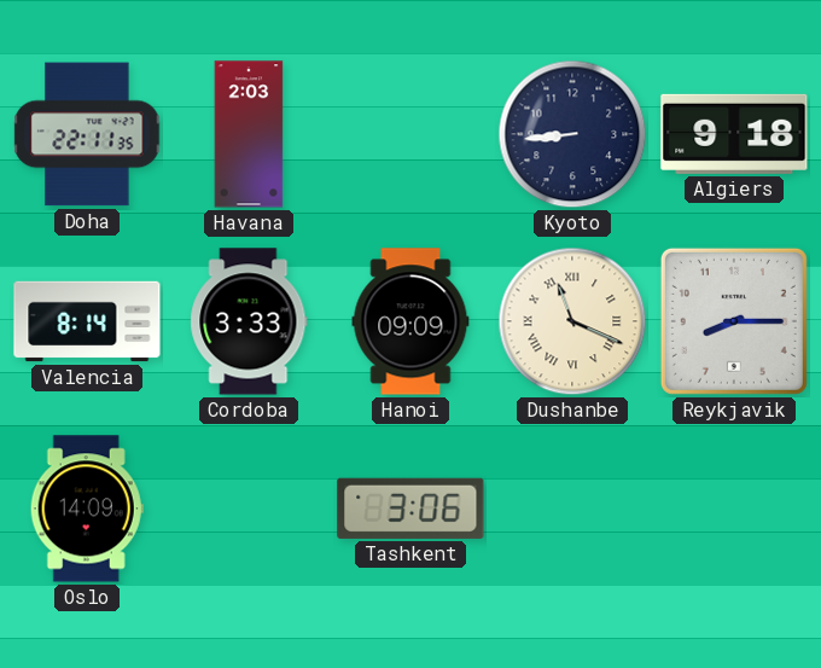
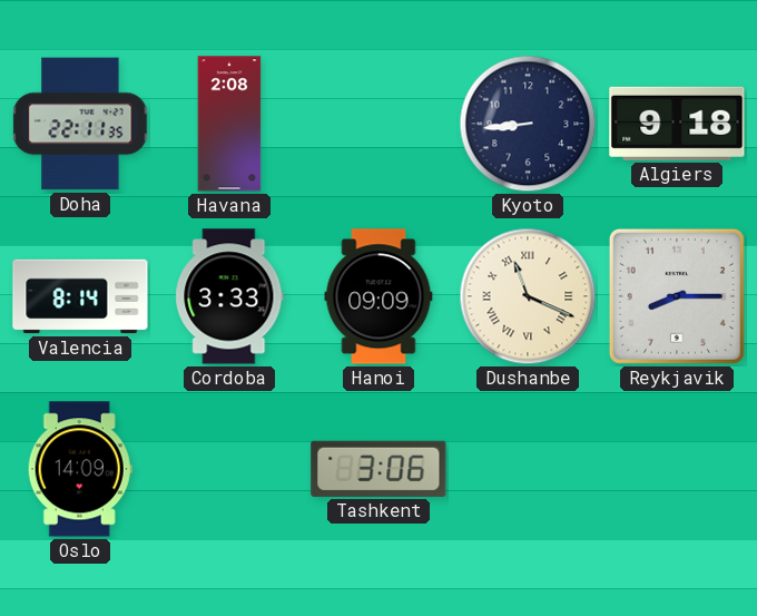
Havana: 2:03 -> 2:08 (229, 124)
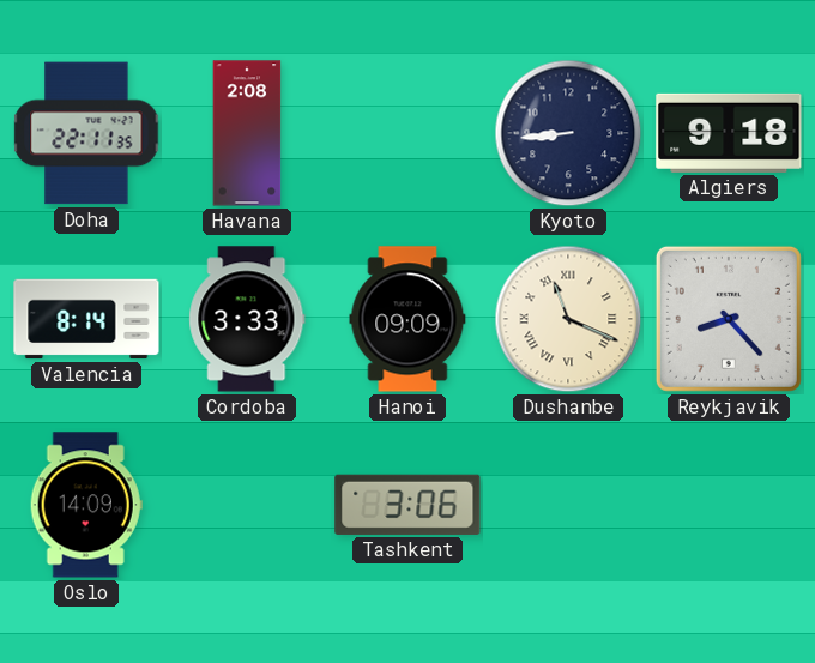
Reykjavik: 8:15 -> 8:23 (729, 319)
